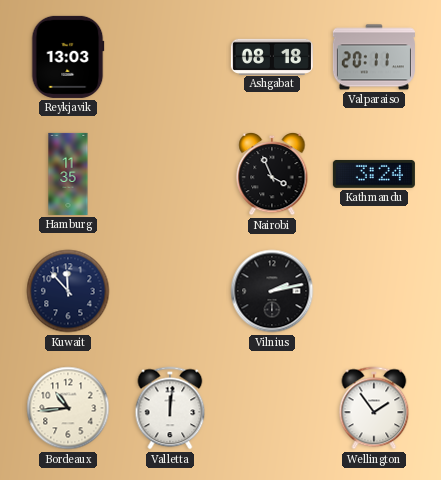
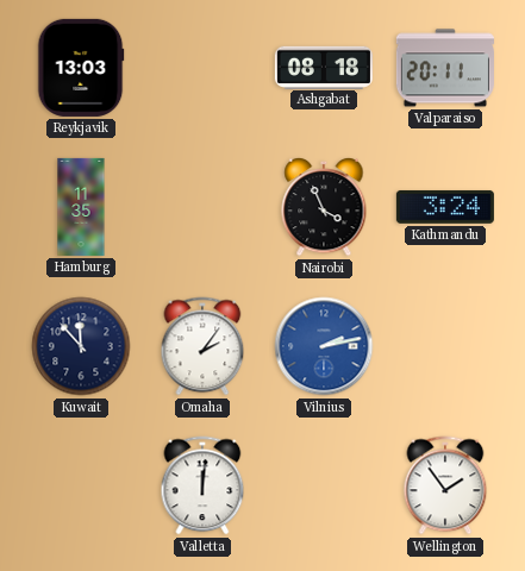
Omaha: none -> 2:06 (202, 346)
Vilnius dial: black -> blue (324, 346)
Bordeaux: 10:44 -> none (68, 408)
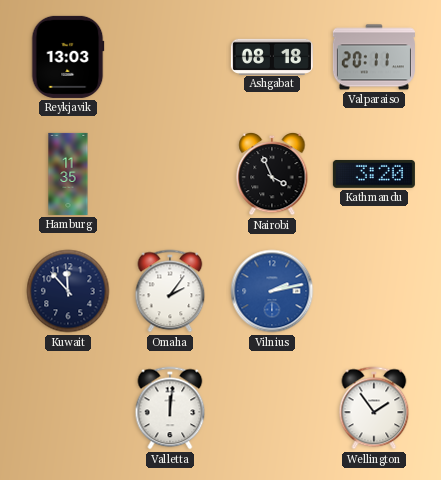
Kathmandu: 3:24 -> 3:20 (374, 174)
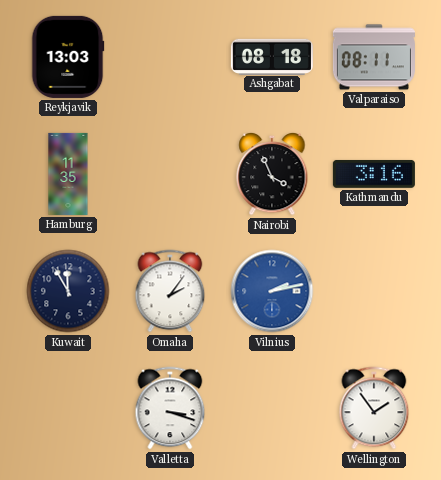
Valparaiso: 20:11 -> 08:11 (374, 57)
Kathmandu: 3:20 -> 3:16 (374, 174)
Kuwait: 11:53 -> 11:55 (68, 291)
Valletta: 12:01 -> 3:18 (170, 408)
